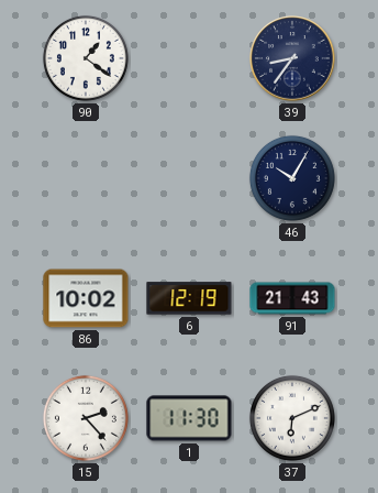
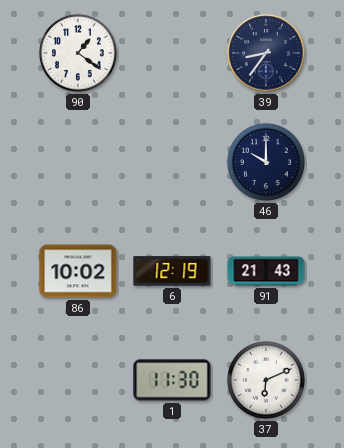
46: 10:05 -> 10:00 (266, 162)
15: 2:23 -> none (86, 418)
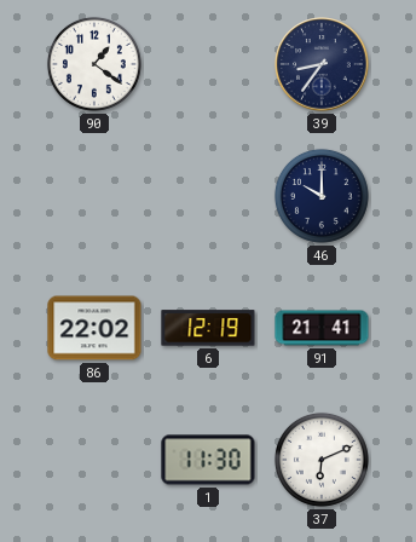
86: 10:02 -> 22:02 (94, 328)
91: 21:43 -> 21:41 (322, 328)
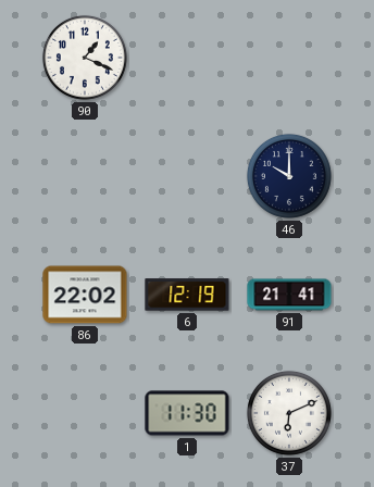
90: 1:21 -> 1:19 (85, 58)
39: 8:36 -> none (322, 64)
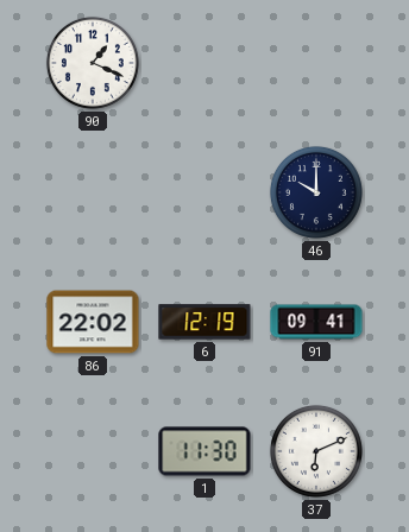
91: 21:41 -> 09:41 (316, 322)
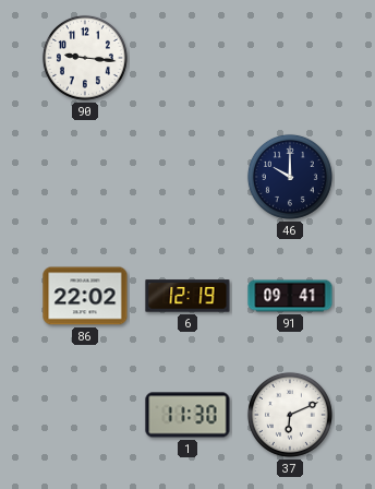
90: 1:19 -> 9:16 (85, 58)
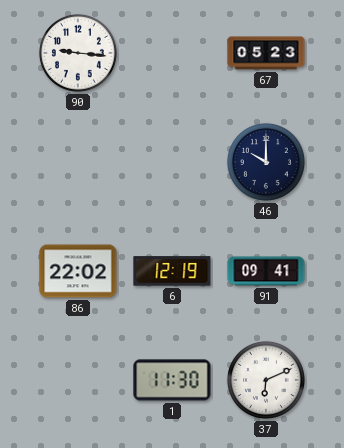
67: none -> 05:23 (266, 53)
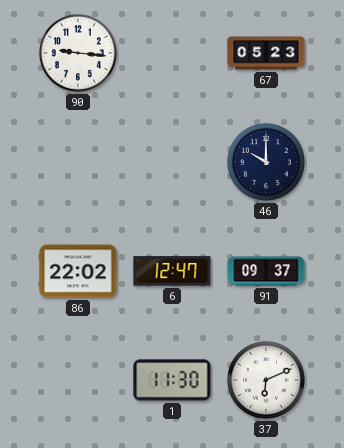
6: 12:19 -> 12:47 (172, 271)
91: 09:41 -> 09:37 (266, 271)
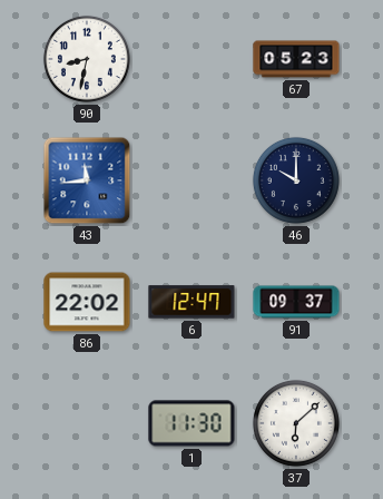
90: 9:16 -> 8:32 (87, 59)
43: none -> 11:44 (87, 180)
37: 6:11 -> 6:08 (296, 423)
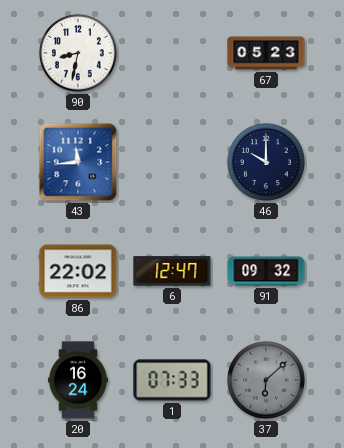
91: 09:37 -> 09:32 (266, 271)
20: none -> 16:24 (78, 380)
1: 11:30 -> 07:33 (172, 380)
37 dial: white -> grey (266, 380)
